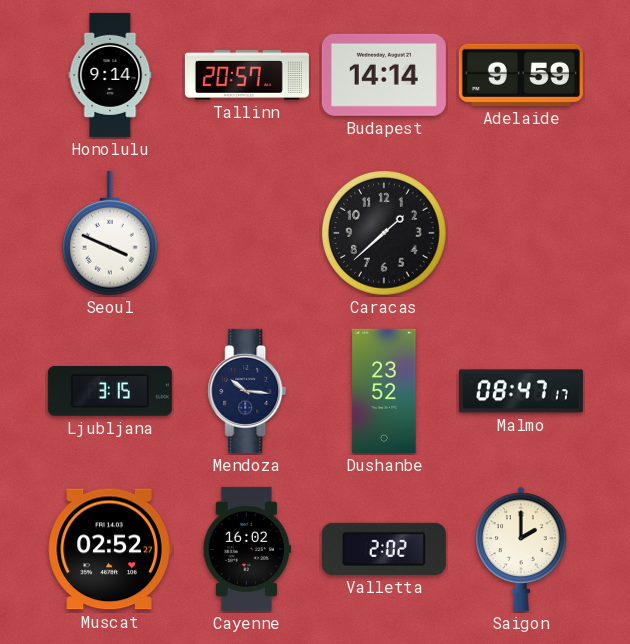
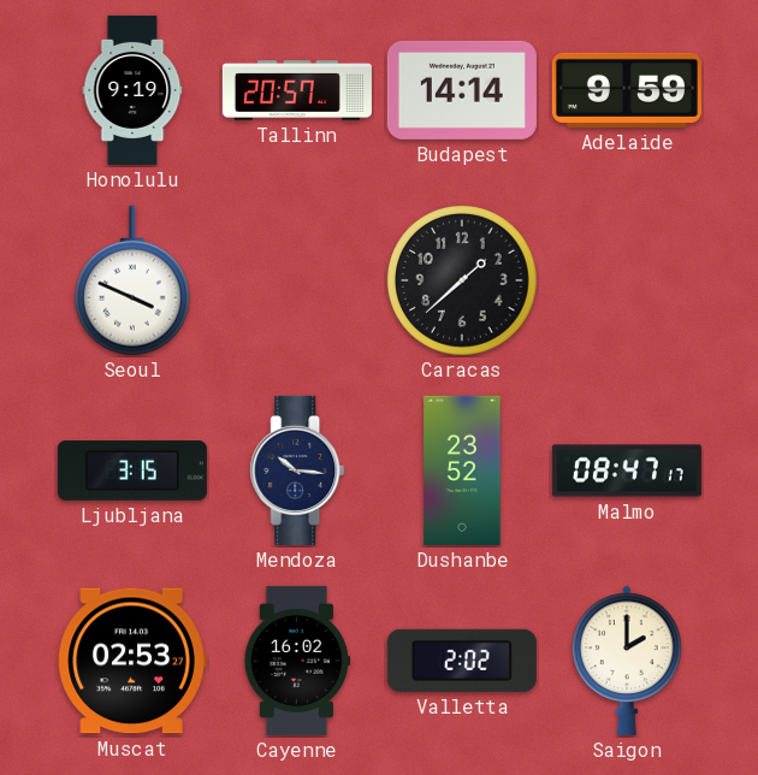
Honolulu: 9:14 -> 9:19 (132, 90)
Muscat: 02:52 -> 02:53 (132, 661)
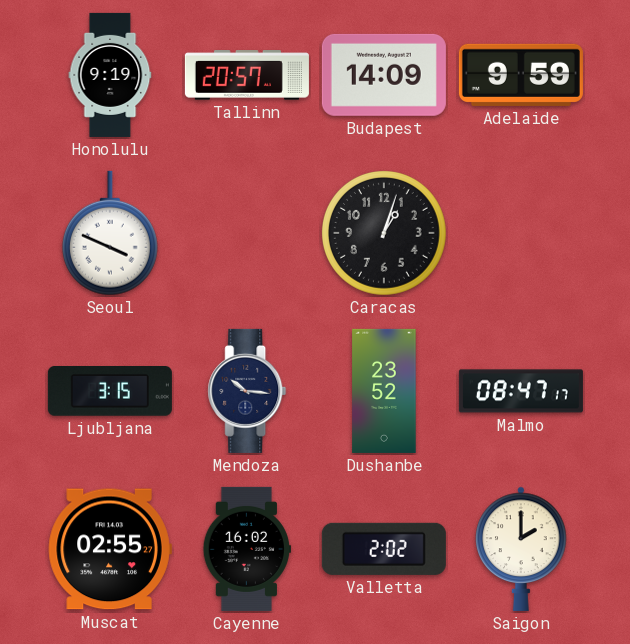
Budapest: 14:14 -> 14:09 (384, 75)
Caracas: 1:38 -> 1:03 (385, 234)
Muscat: 02:53 -> 02:55 (110, 549)
